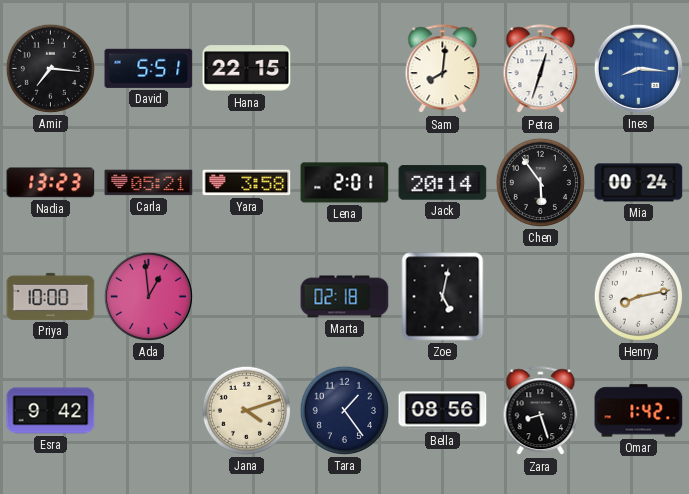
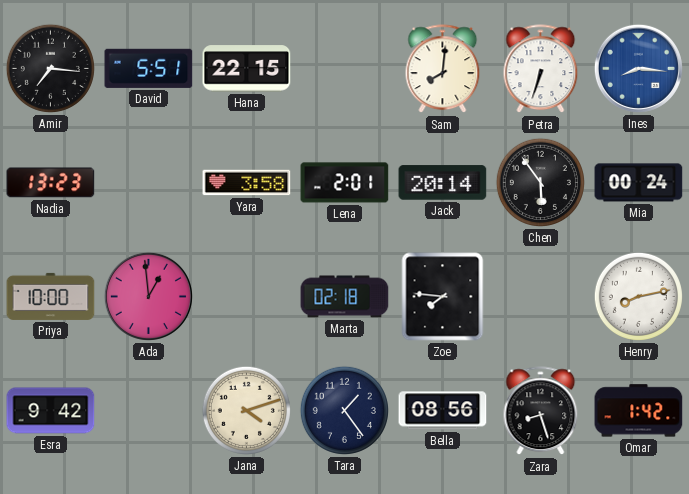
Petra: 12:33 -> 6:33 (541, 69)
Carla: 05:21 -> none (149, 183)
Zoe: 5:02 -> 7:46 (443, 297)
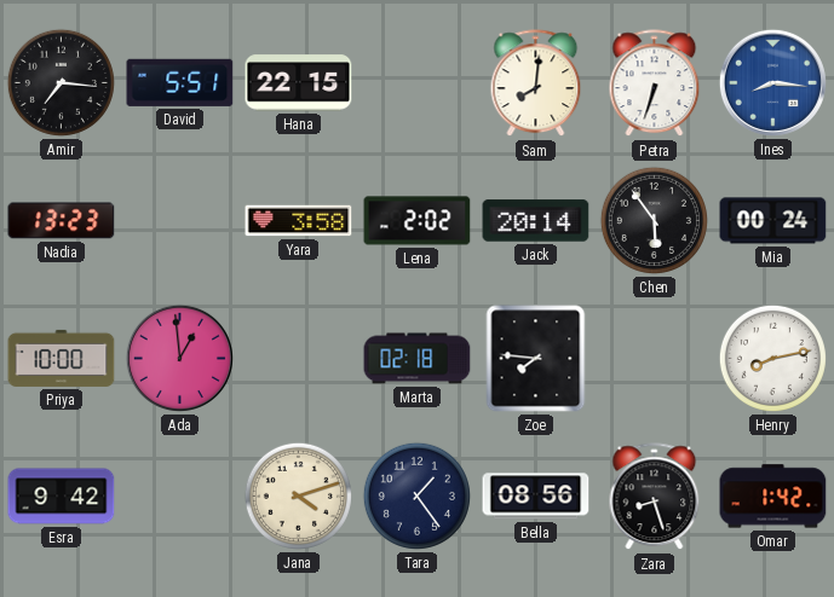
Lena: 2:01 -> 2:02 (418, 221)
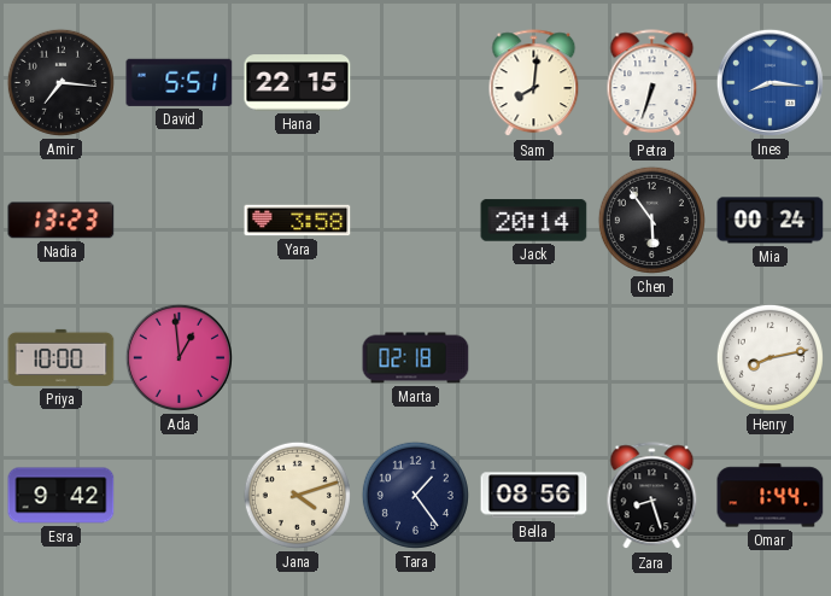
Lena: 2:02 -> none (418, 221)
Zoe: 7:46 -> none (536, 359)
Omar: 1:42 -> 1:44 (771, 496)
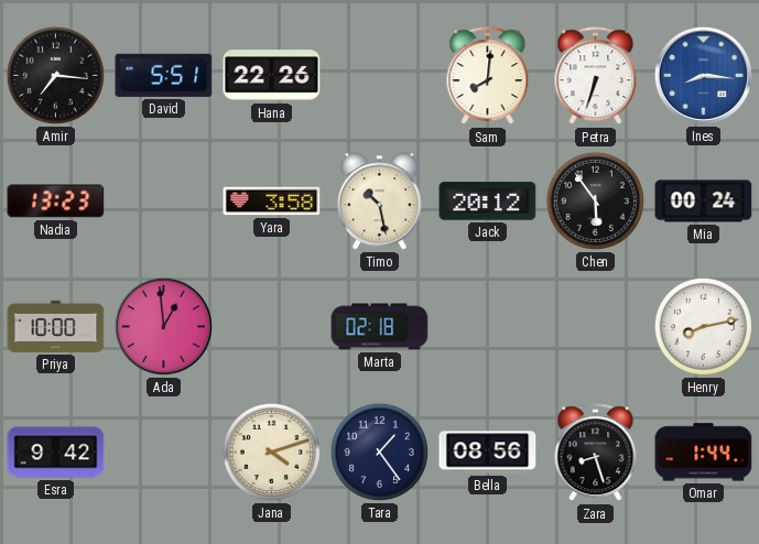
Hana: 22:15 -> 22:26 (272, 76)
Timo: none -> 10:28 (379, 202)
Jack: 20:14 -> 20:12 (488, 202)
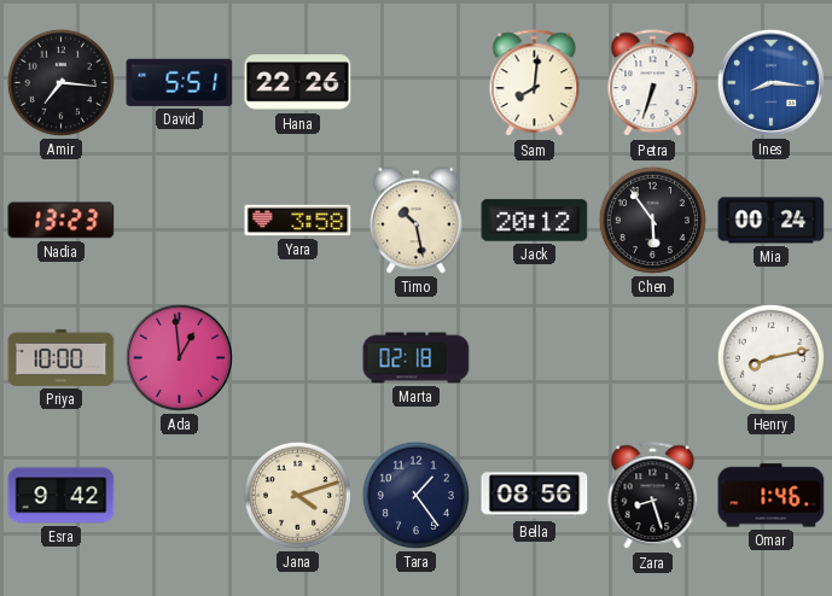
Omar: 1:44 -> 1:46 (772, 496)
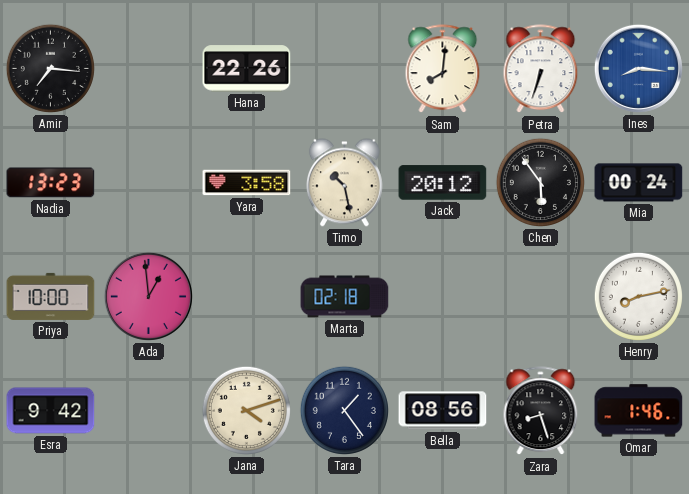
David: 5:51 -> none (180, 82)
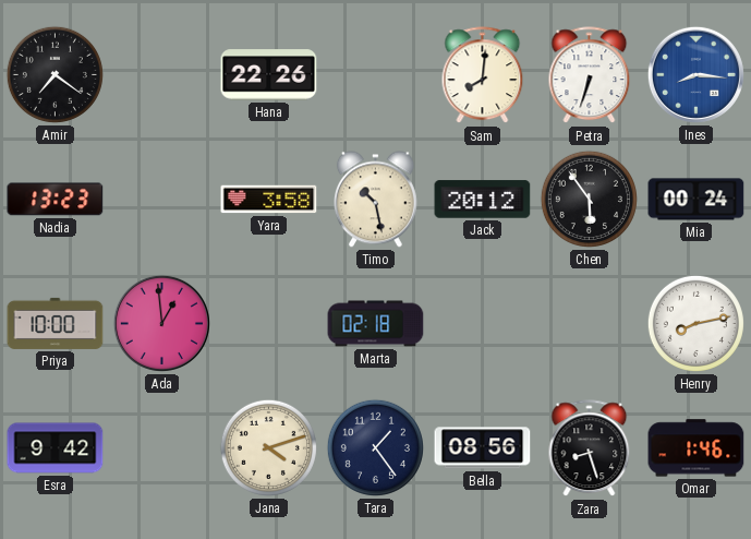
Amir: 7:16 -> 7:21 (54, 74)
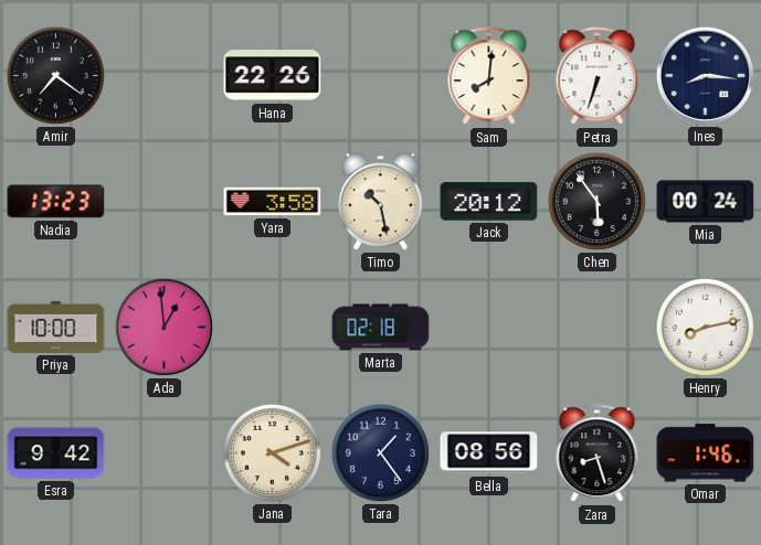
Ines dial: blue -> navy (705, 75)
